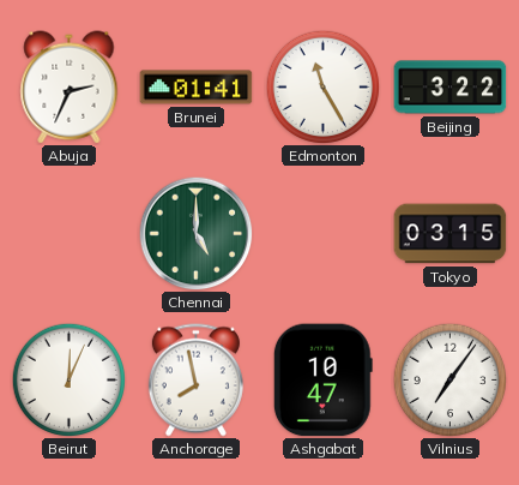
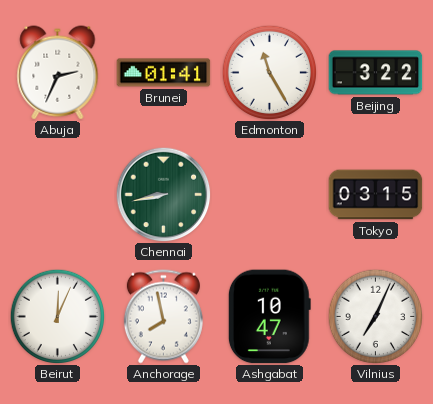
Chennai: 5:00 -> 8:43 (163, 194)
Vilnius: 7:06 -> 7:04 (375, 316)
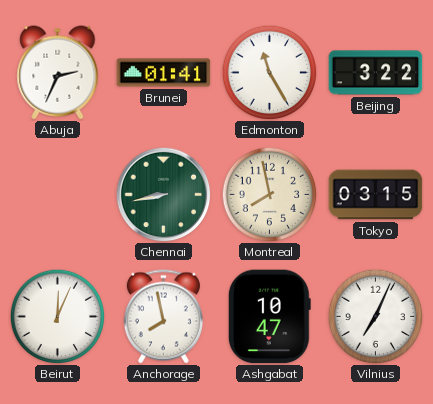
Montreal: none -> 7:58 (269, 194)
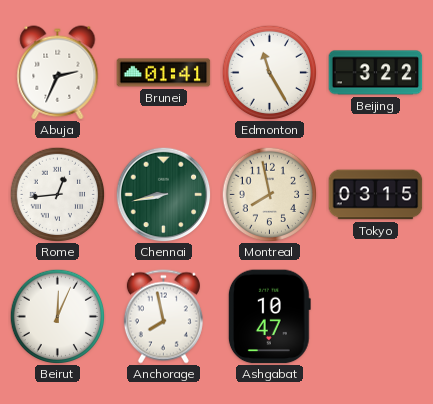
Rome: none -> 12:44 (57, 194)
Vilnius: 7:04 -> none (375, 316)
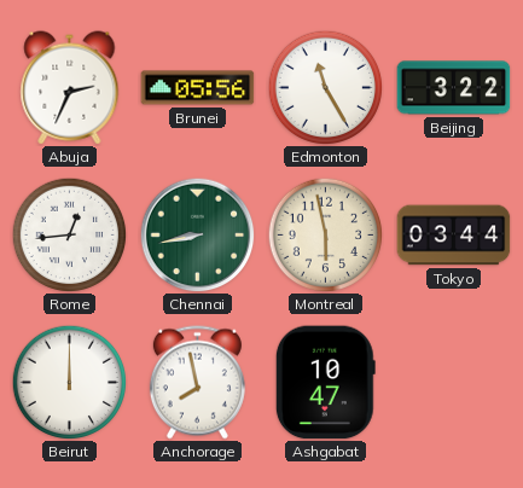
Brunei: 01:41 -> 05:56 (198, 88)
Montreal: 7:58 -> 5:58 (325, 234)
Tokyo: 03:15 -> 03:44 (454, 236)
Beirut: 12:04 -> 12:00 (69, 382)
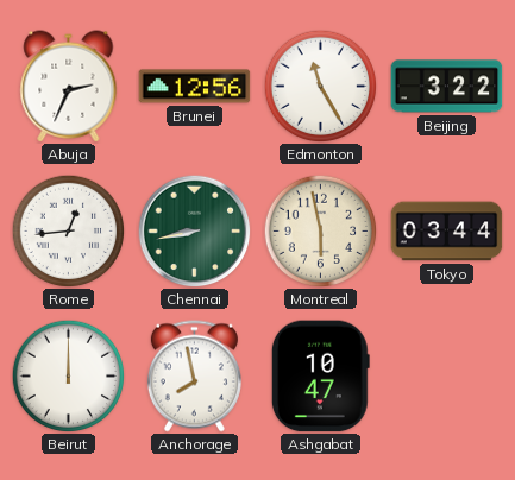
Brunei: 05:56 -> 12:56 (195, 87)
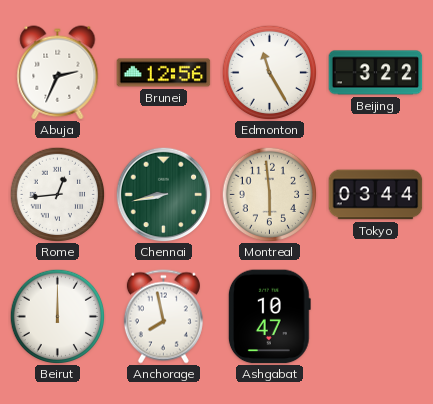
Montreal: 5:58 -> 5:59 (269, 194)
